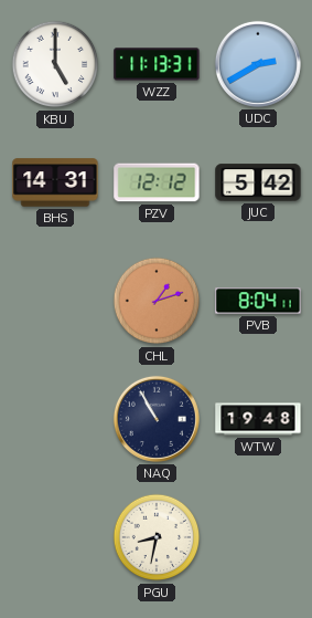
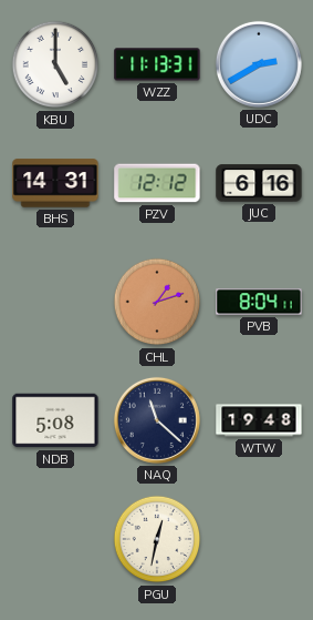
JUC: 5:42 -> 6:16 (259, 183)
NDB: none -> 5:08 (55, 420)
NAQ: 10:55 -> 11:22 (157, 420)
PGU: 8:32 -> 12:32 (157, 539)
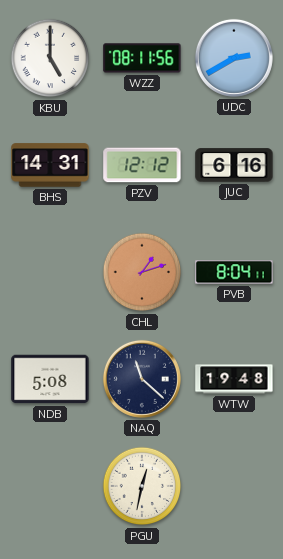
WZZ: 11:13 -> 08:11 (142, 58)
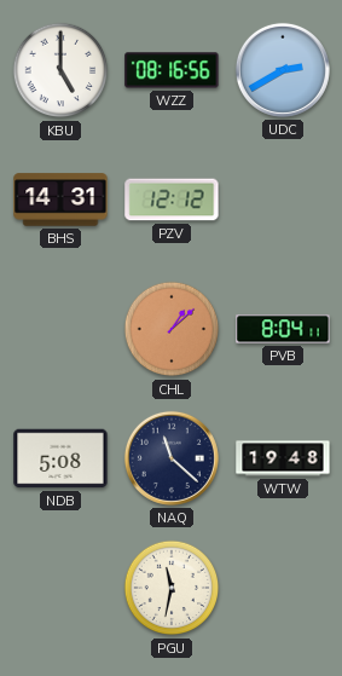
WZZ: 08:11 -> 08:16 (172, 70)
JUC: 6:16 -> none (234, 165)
CHL: 1:12 -> 1:08 (172, 329)
PGU: 12:32 -> 11:32 (172, 588)
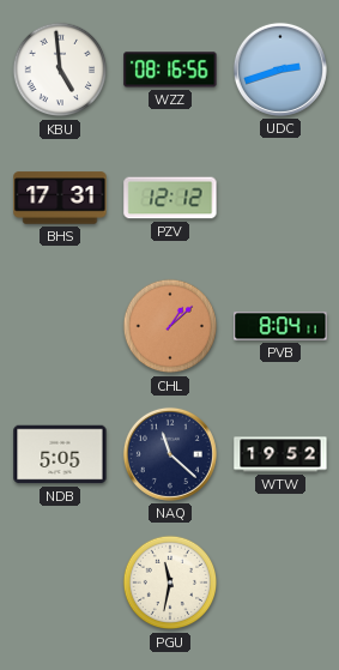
KBU: 5:00 -> 4:59 (60, 70)
UDC: 2:40 -> 2:42 (280, 70)
BHS: 14:31 -> 17:31 (60, 198)
NDB: 5:08 -> 5:05 (60, 454)
WTW: 19:48 -> 19:52 (280, 454)
